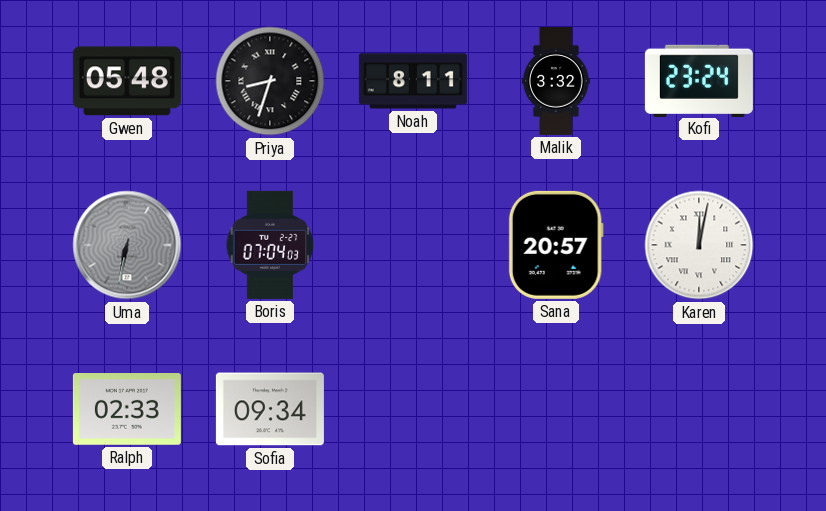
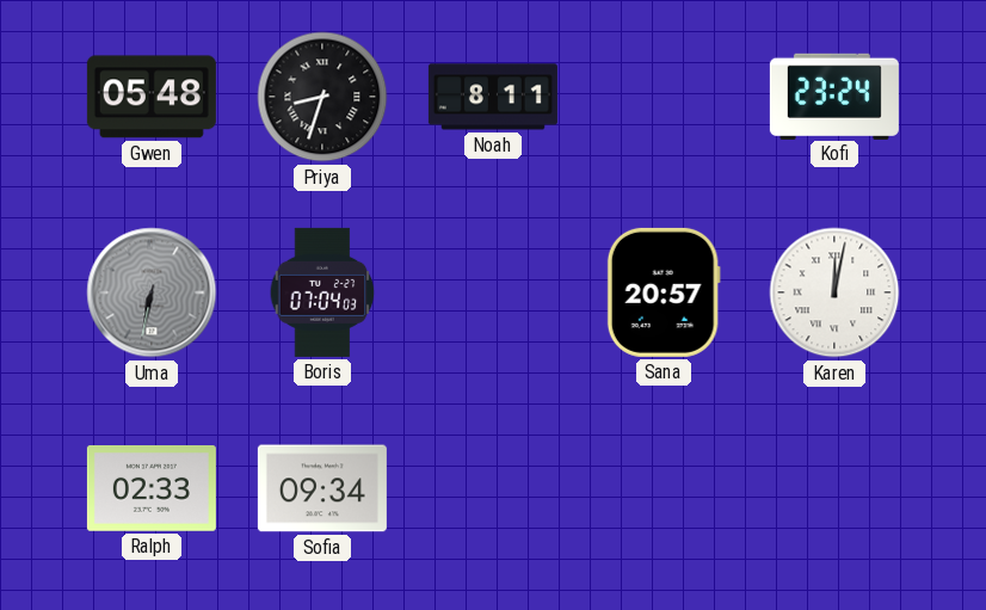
Malik: 3:32 -> none (556, 81)
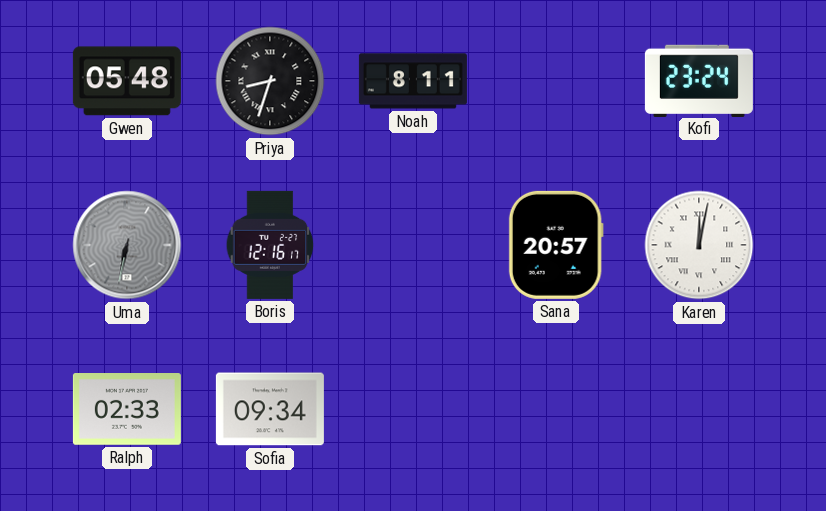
Boris: 07:04 -> 12:16 (270, 245)
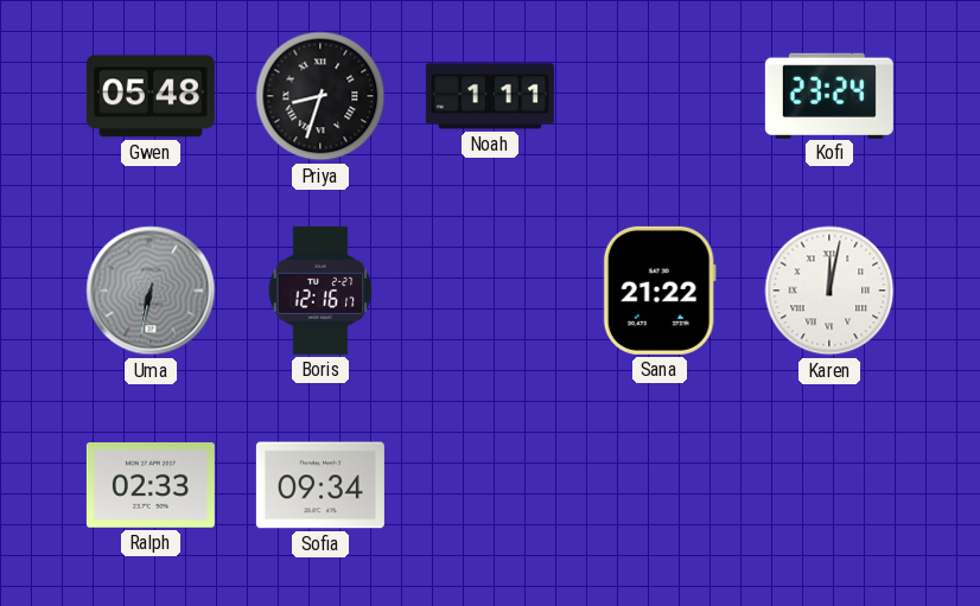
Noah: 8:11 -> 1:11 (490, 96)
Sana: 20:57 -> 21:22 (660, 291)
